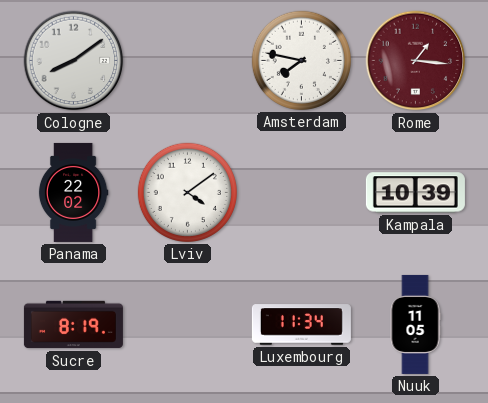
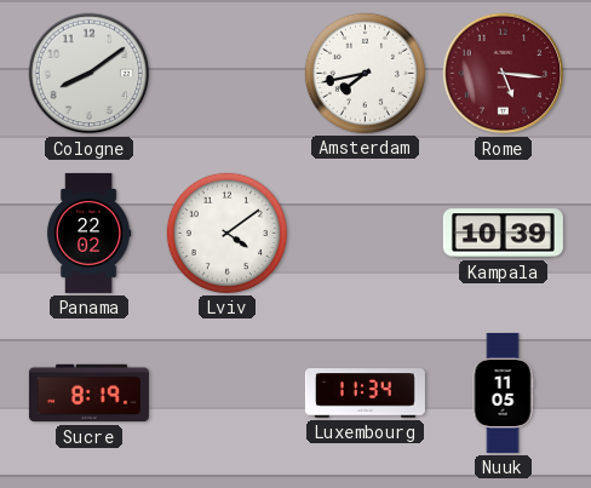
Amsterdam: 7:47 -> 7:43 (365, 73)
Rome: 1:16 -> 5:16 (504, 74)
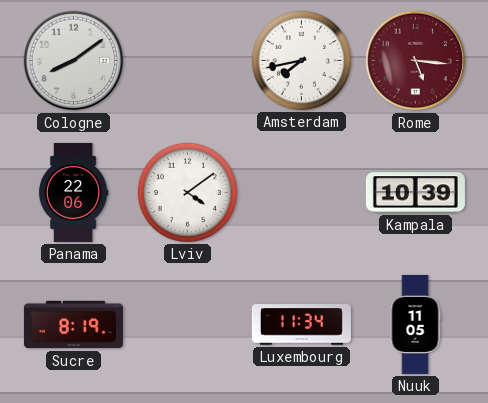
Panama: 22:02 -> 22:06 (73, 192)
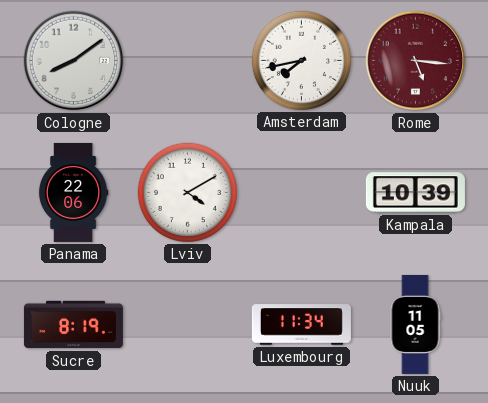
Lviv: 4:09 -> 4:10 (187, 192)
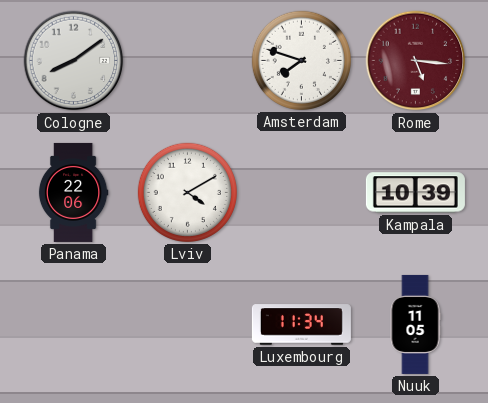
Amsterdam: 7:43 -> 7:48 (301, 60)
Sucre: 8:19 -> none (73, 325)
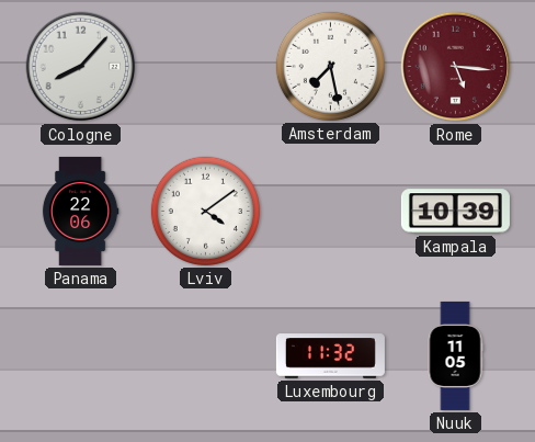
Cologne: 8:09 -> 8:07 (81, 67)
Amsterdam: 7:48 -> 7:28 (330, 66)
Lviv: 4:10 -> 4:09 (205, 211)
Luxembourg: 11:34 -> 11:32 (330, 356)
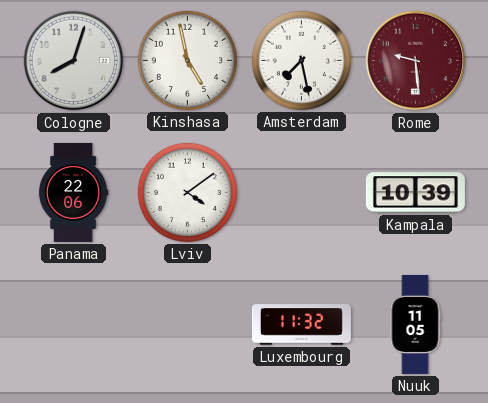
Cologne: 8:07 -> 8:03 (74, 61)
Kinshasa: none -> 4:58 (187, 60)
Rome: 5:16 -> 9:29 (416, 61)
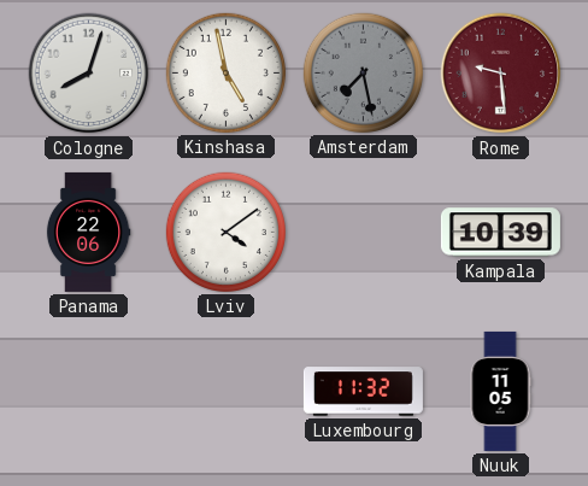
Amsterdam dial: white -> grey (363, 72)
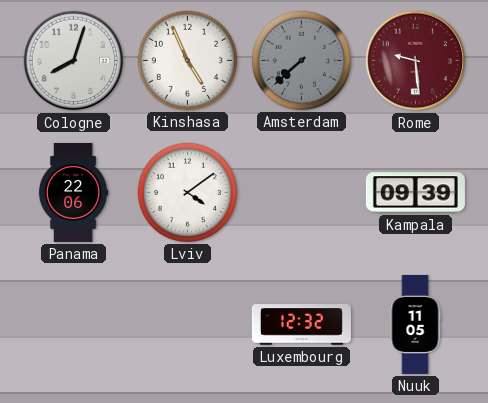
Kinshasa: 4:58 -> 4:56 (187, 60)
Amsterdam: 7:28 -> 7:38 (301, 60)
Kampala: 10:39 -> 09:39 (415, 193)
Luxembourg: 11:32 -> 12:32 (301, 325)
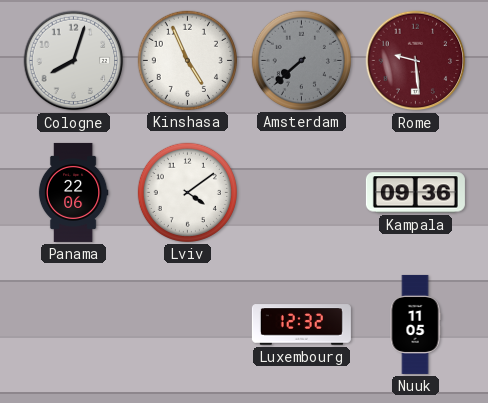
Kampala: 09:39 -> 09:36 (415, 193)
